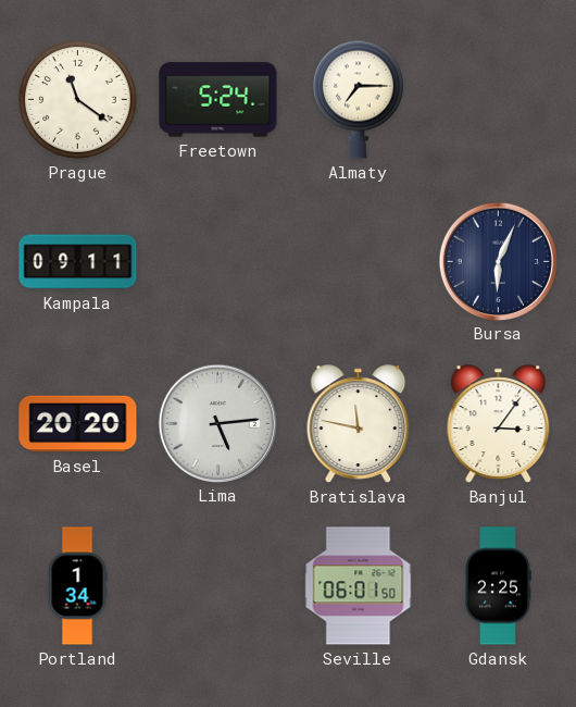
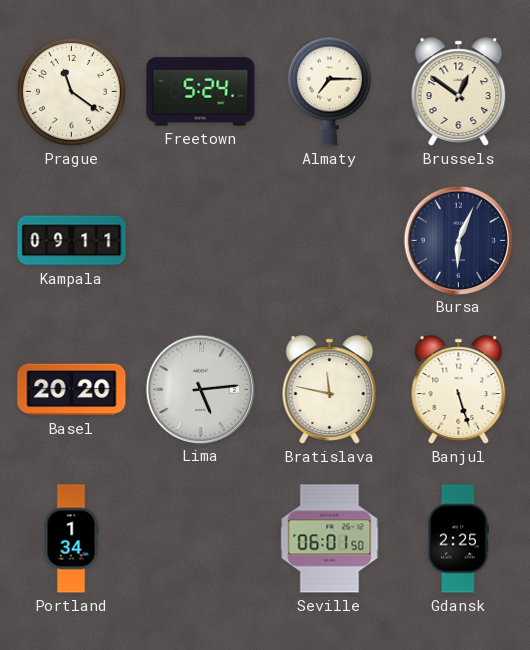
Brussels: none -> 12:51 (459, 92)
Banjul: 3:06 -> 5:27 (459, 390)
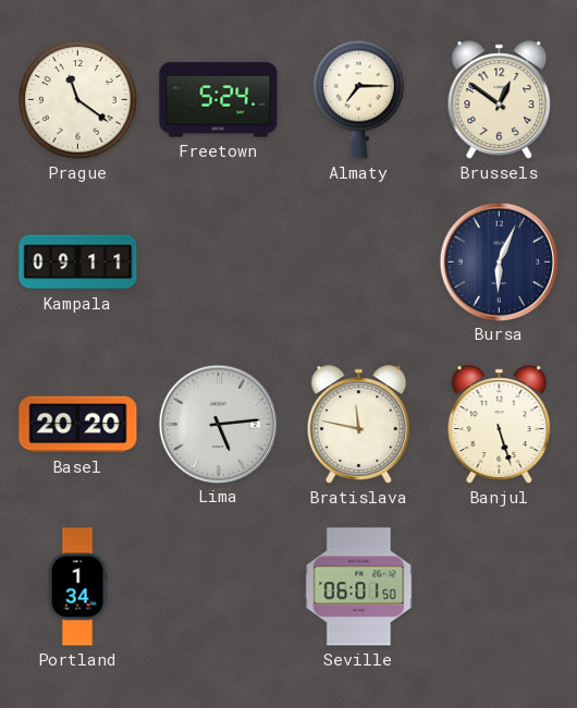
Gdansk: 2:25 -> none (458, 539)
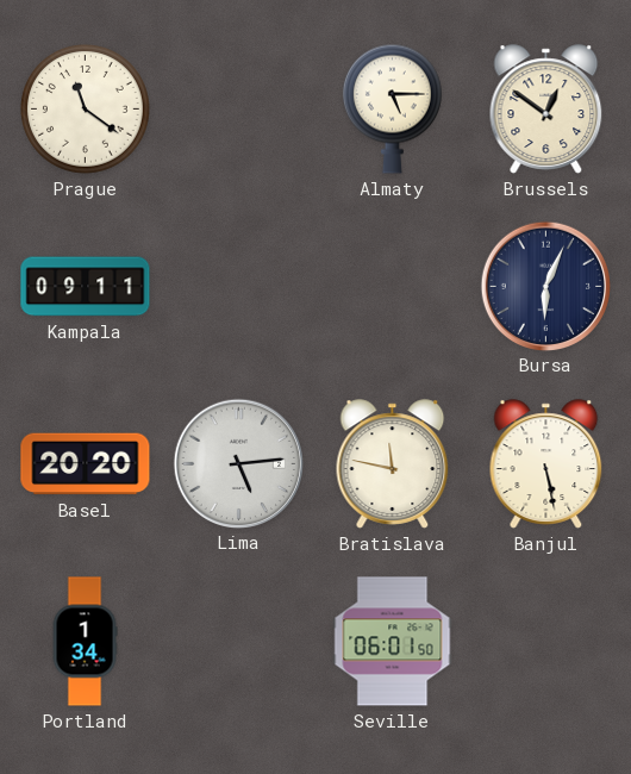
Freetown: 5:24 -> none (219, 100)
Almaty: 7:15 -> 5:15 (392, 108)
Banjul: 5:27 -> 5:28 (546, 464)
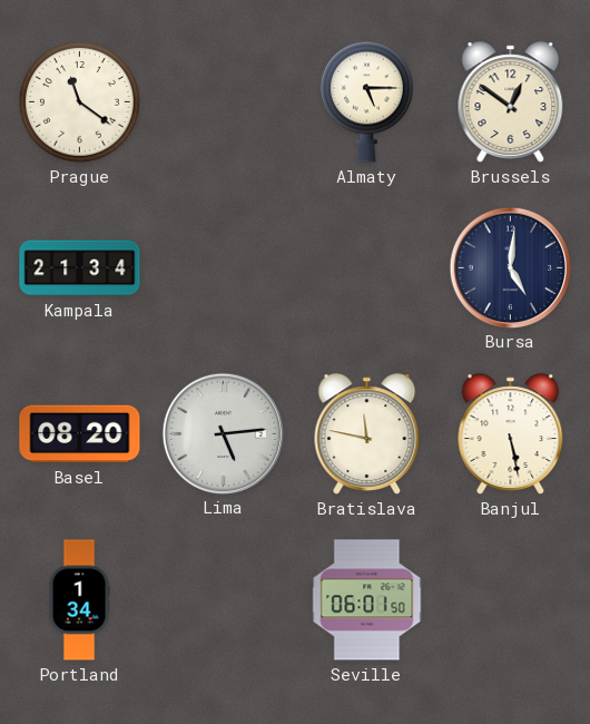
Kampala: 09:11 -> 21:34 (80, 268)
Bursa: 6:04 -> 5:01 (510, 267)
Basel: 20:20 -> 08:20 (80, 434)
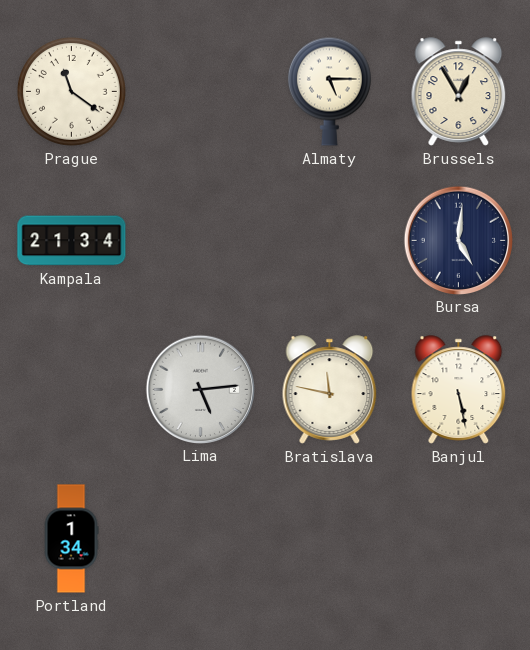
Brussels: 12:51 -> 12:55 (459, 92)
Basel: 08:20 -> none (80, 434)
Seville: 06:01 -> none (367, 600)
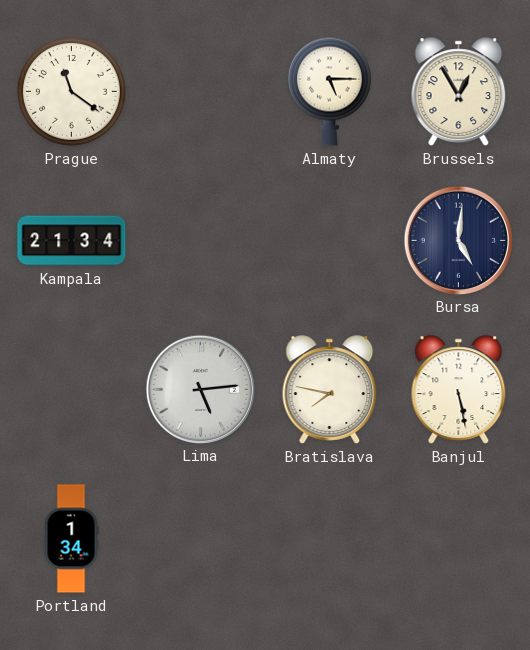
Bratislava: 11:47 -> 7:47 (330, 390)
